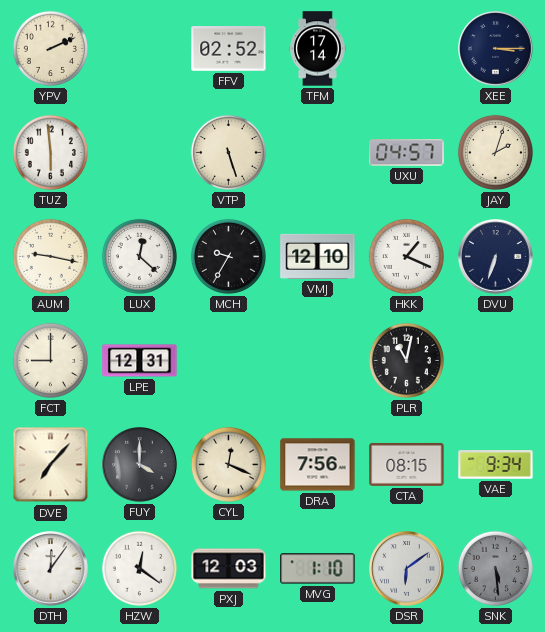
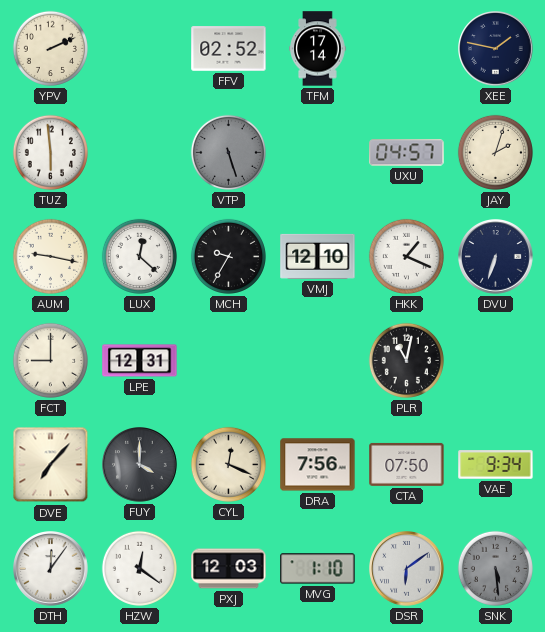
XEE: 3:15 -> 1:47 (496, 49)
VTP dial: cream -> grey (228, 152)
CTA: 08:15 -> 07:50 (407, 464)
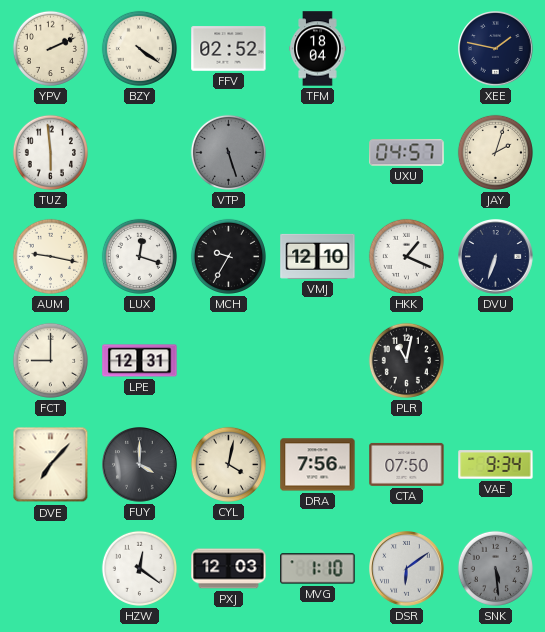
BZY: none -> 4:21 (139, 48)
TFM: 17:14 -> 18:04 (318, 49)
LUX: 12:22 -> 12:18 (139, 256)
CYL: 12:19 -> 4:02 (228, 464)
DTH: 12:06 -> none (51, 569)
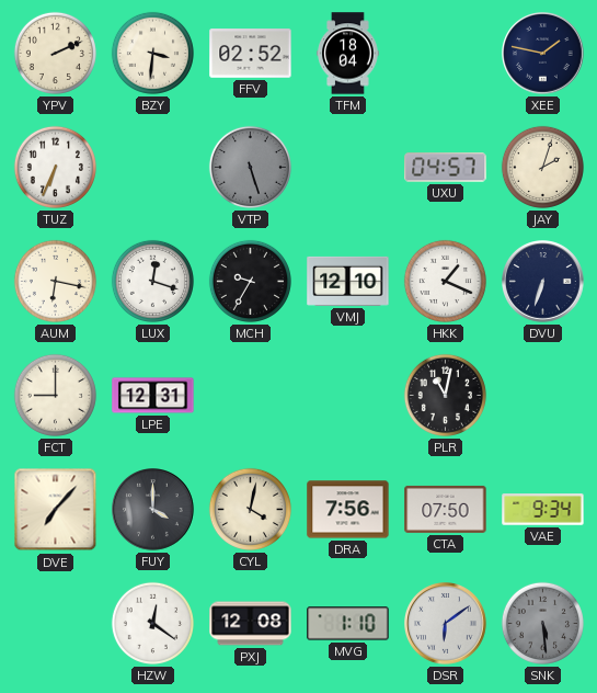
BZY: 4:21 -> 3:31 (152, 53)
TUZ: 5:59 -> 6:34 (55, 167)
AUM: 9:17 -> 6:17 (55, 281)
PXJ: 12:03 -> 12:08 (251, 624)
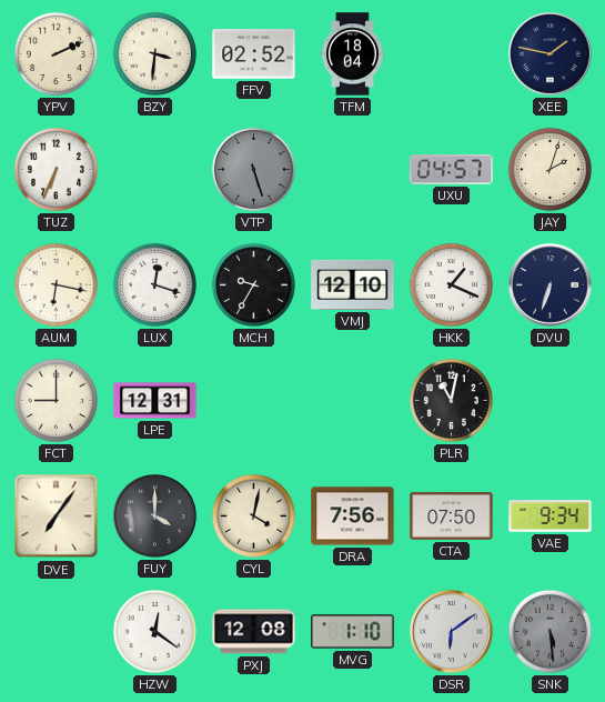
DVE: 7:07 -> 7:06 (57, 517)
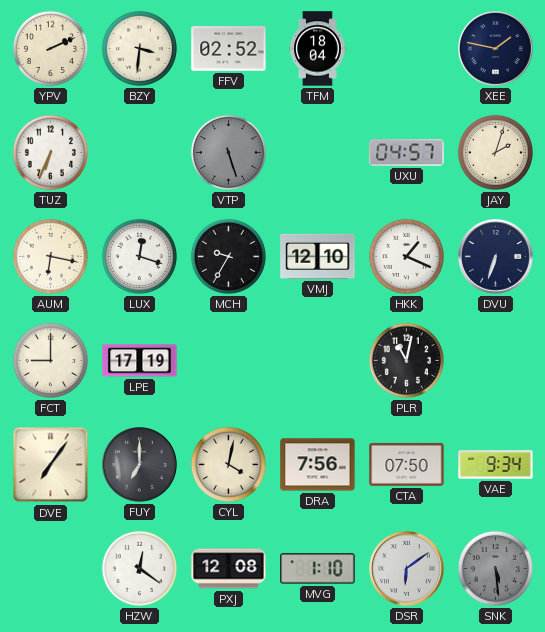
LPE: 12:31 -> 17:19 (140, 361)
FUY: 4:00 -> 7:00 (140, 465)
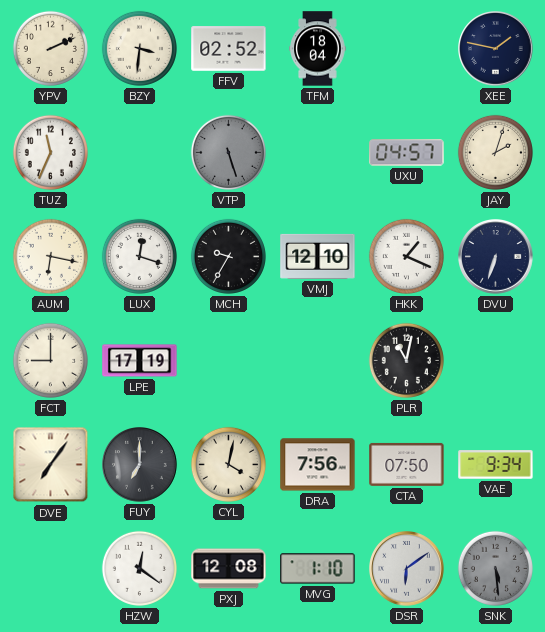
TUZ: 6:34 -> 11:34 (50, 152)
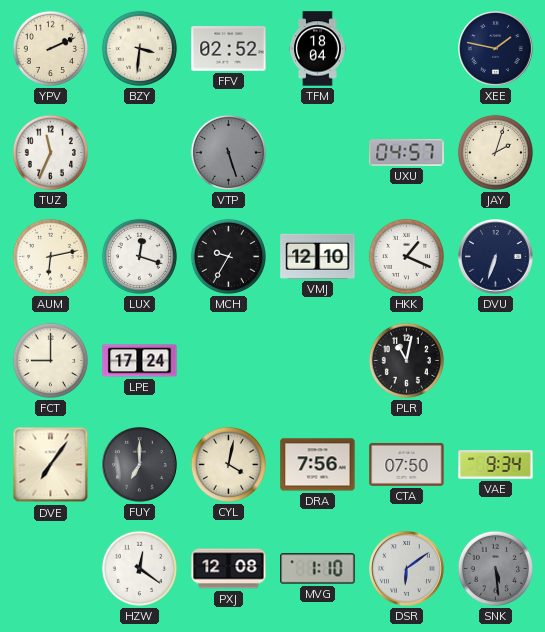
AUM: 6:17 -> 6:13 (50, 256)
LPE: 17:19 -> 17:24 (140, 361)
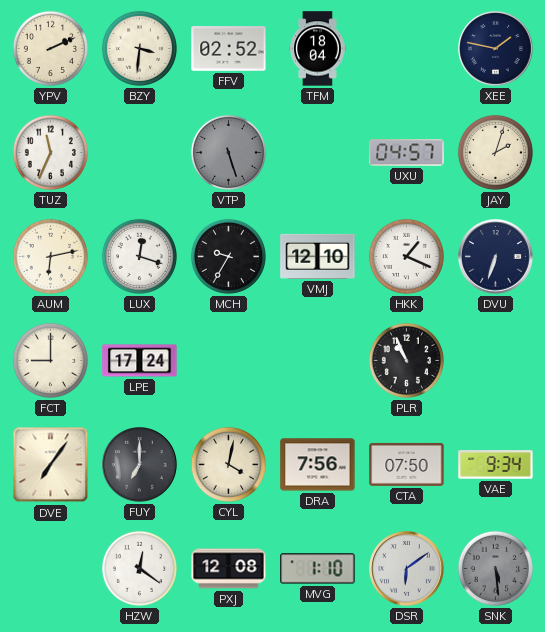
PLR: 11:02 -> 10:56 (406, 360)
